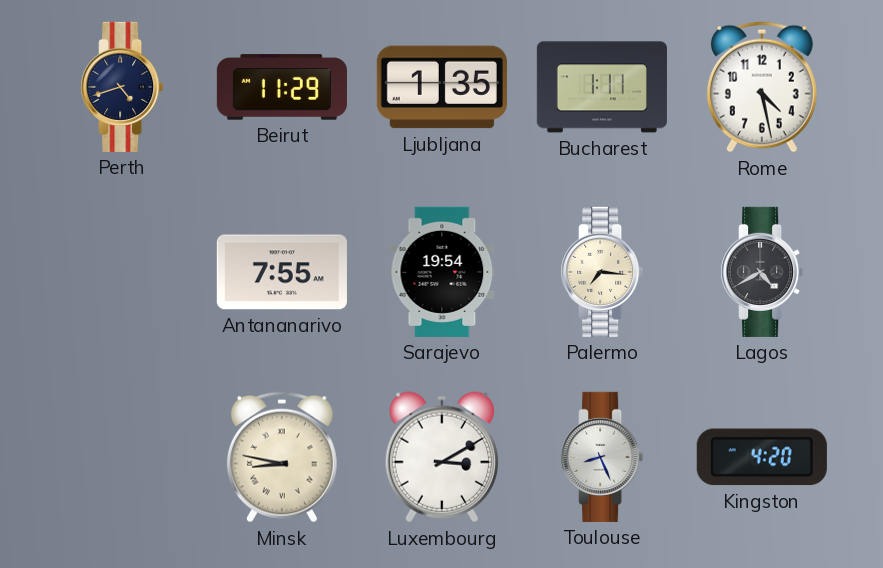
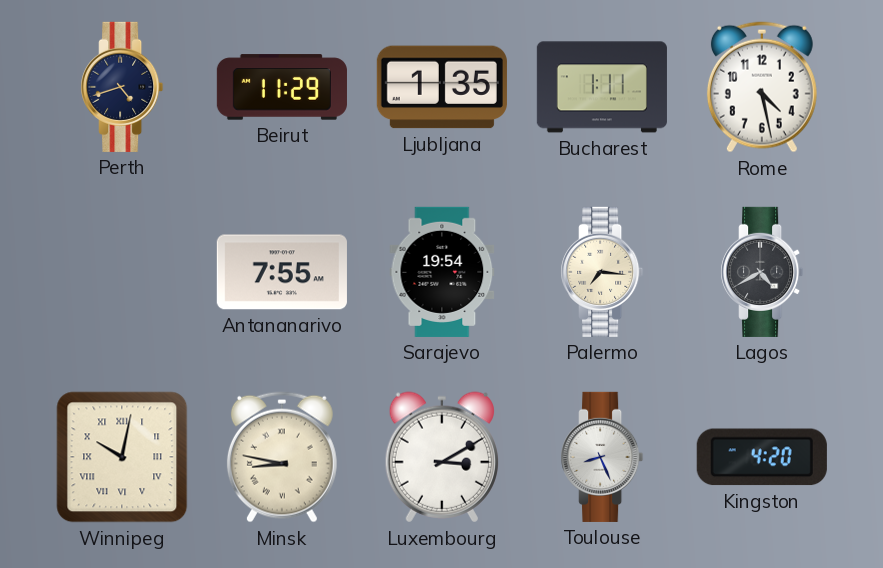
Winnipeg: none -> 10:02 (122, 457)
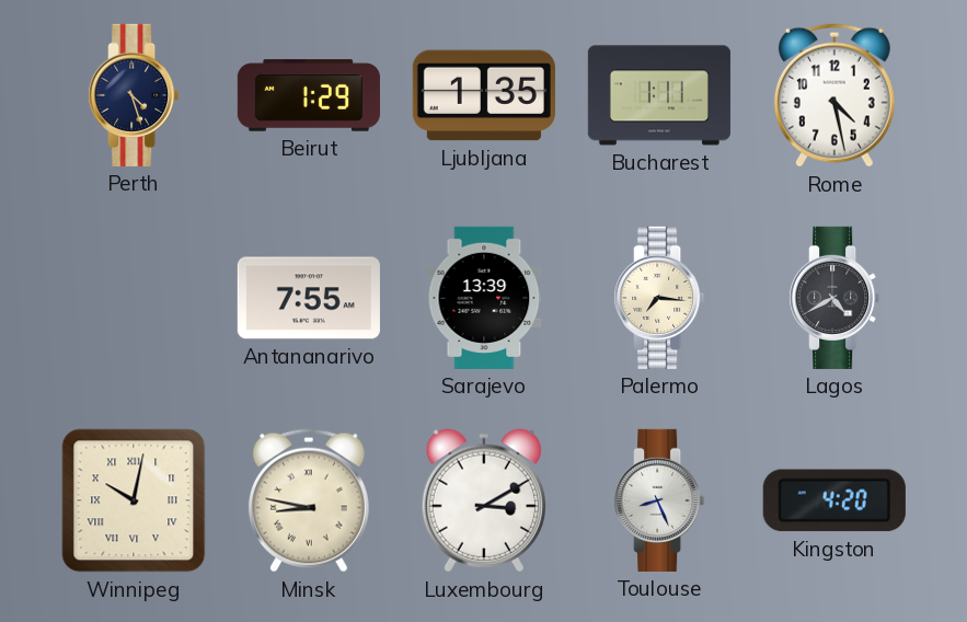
Perth: 4:42 -> 4:27 (134, 95)
Beirut: 11:29 -> 1:29 (309, 95)
Sarajevo: 19:54 -> 13:39 (484, 298)
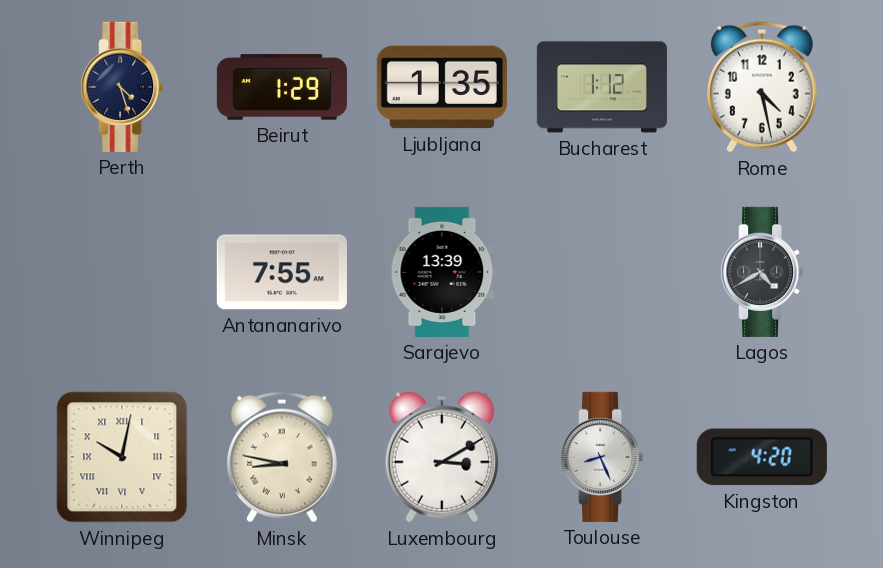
Bucharest: 1:11 -> 1:12 (602, 87)
Palermo: 7:16 -> none (659, 298)
